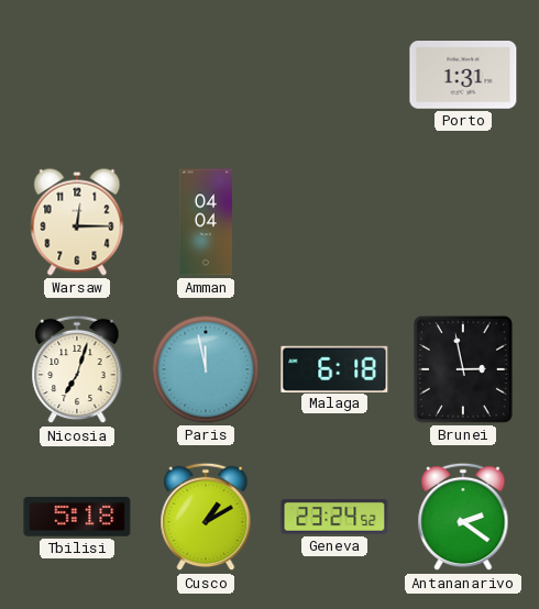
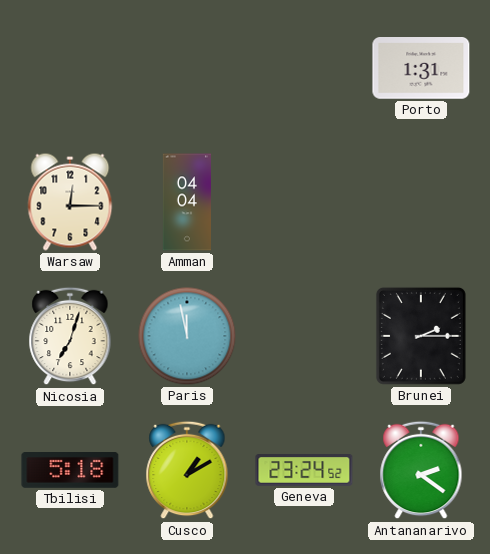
Malaga: 6:18 -> none (334, 368)
Brunei: 2:58 -> 2:15 (421, 336)
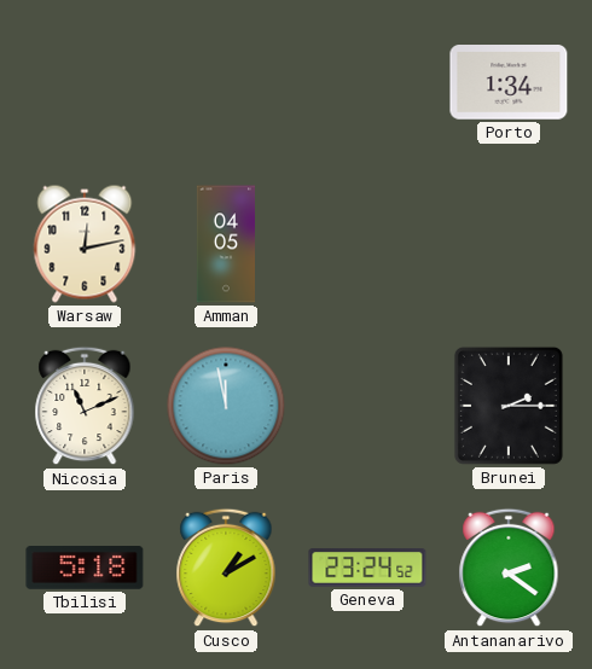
Porto: 1:31 -> 1:34 (509, 83)
Warsaw: 12:15 -> 12:13 (85, 244)
Amman: 04:04 -> 04:05 (225, 244)
Nicosia: 7:03 -> 11:11 (85, 406)
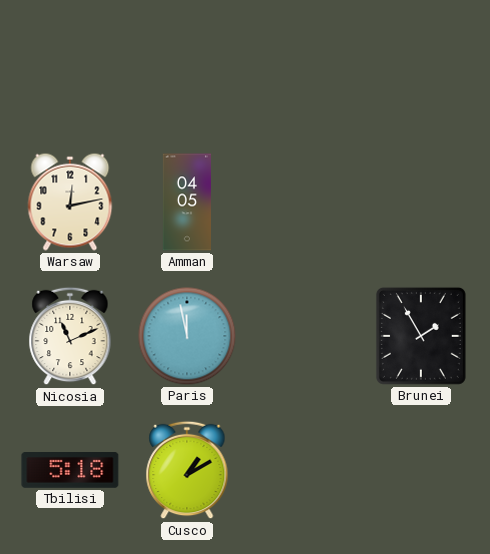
Porto: 1:34 -> none (509, 83)
Brunei: 2:15 -> 1:55 (421, 336)
Geneva: 23:24 -> none (367, 569)
Antananarivo: 2:21 -> none (509, 568)
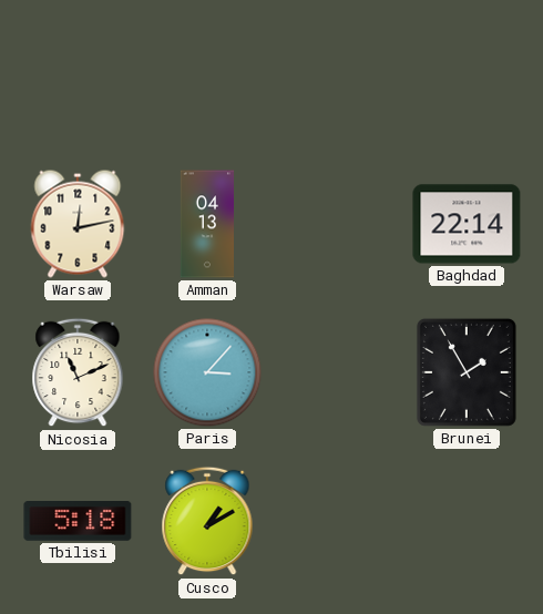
Amman: 04:05 -> 04:13 (206, 224)
Baghdad: none -> 22:14 (467, 224)
Paris: 11:58 -> 3:07 (207, 372)
